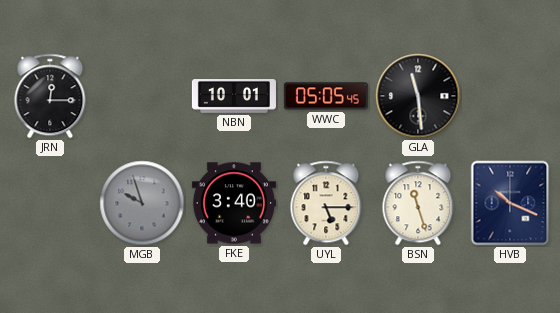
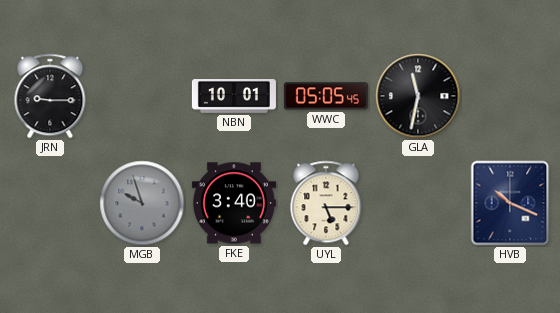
JRN: 12:15 -> 9:15 (50, 96)
GLA: 11:29 -> 11:32 (418, 96)
BSN: 11:27 -> none (418, 203)
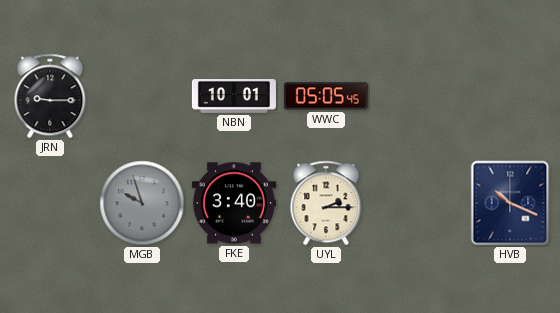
GLA: 11:32 -> none (418, 96)
UYL: 5:15 -> 2:15 (326, 203)
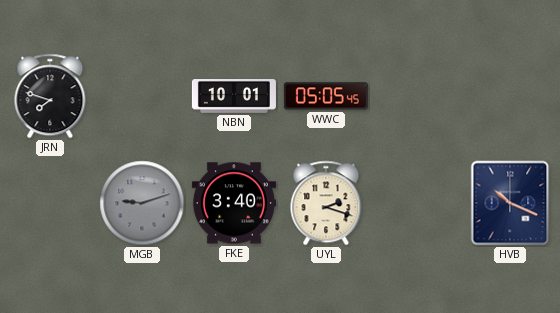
JRN: 9:15 -> 7:48 (50, 96)
MGB: 9:57 -> 9:12 (142, 203)
UYL: 2:15 -> 2:18 (326, 203)
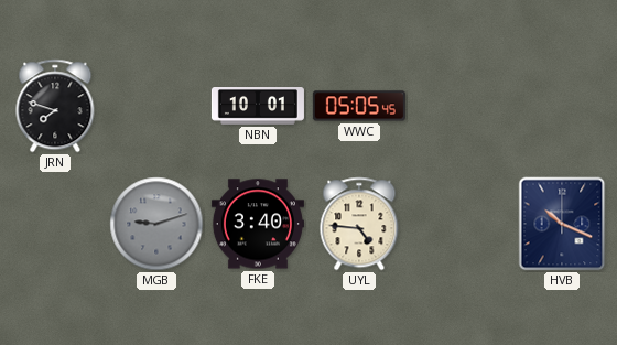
UYL: 2:18 -> 4:46 (359, 224)
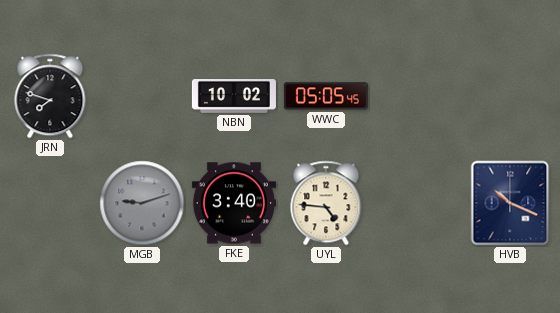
NBN: 10:01 -> 10:02 (234, 97)
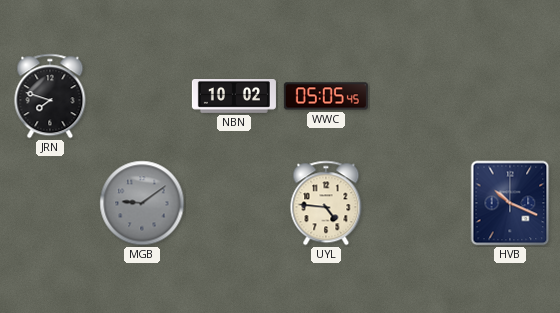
MGB: 9:12 -> 9:09 (142, 203)
FKE: 3:40 -> none (234, 203)
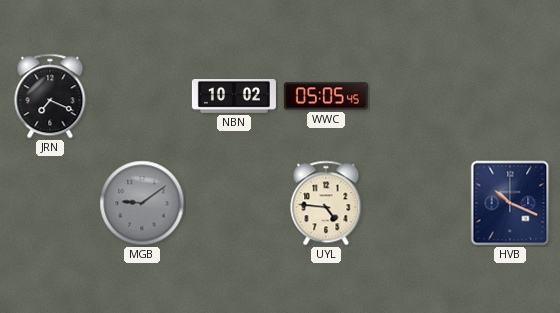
JRN: 7:48 -> 7:19 (50, 96)
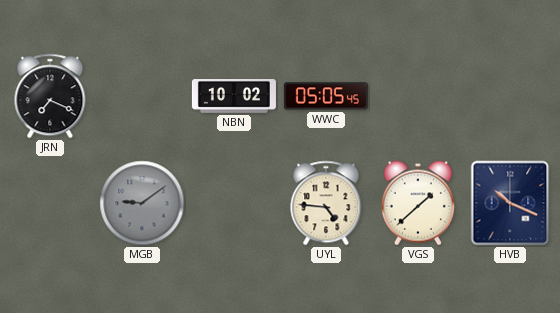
VGS: none -> 1:38 (418, 203)
